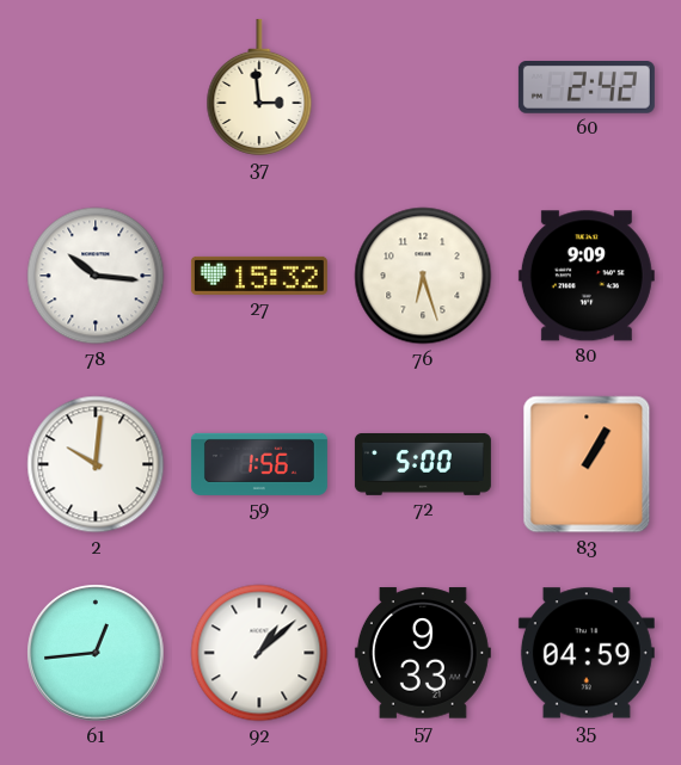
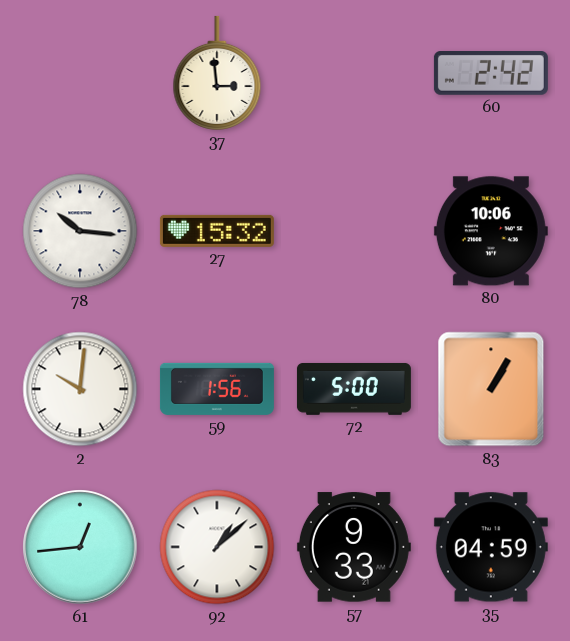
76: 6:27 -> none (423, 276)
80: 9:09 -> 10:06 (491, 231)
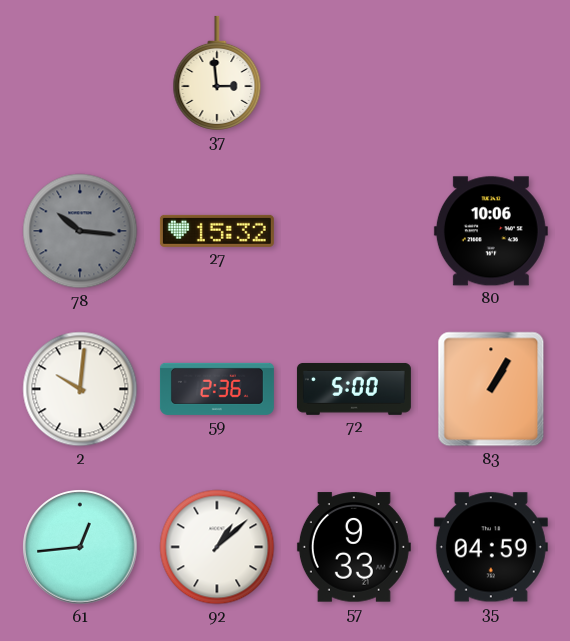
60: 2:42 -> none (491, 74)
78 dial: white -> grey (80, 231)
59: 1:56 -> 2:36 (217, 389)
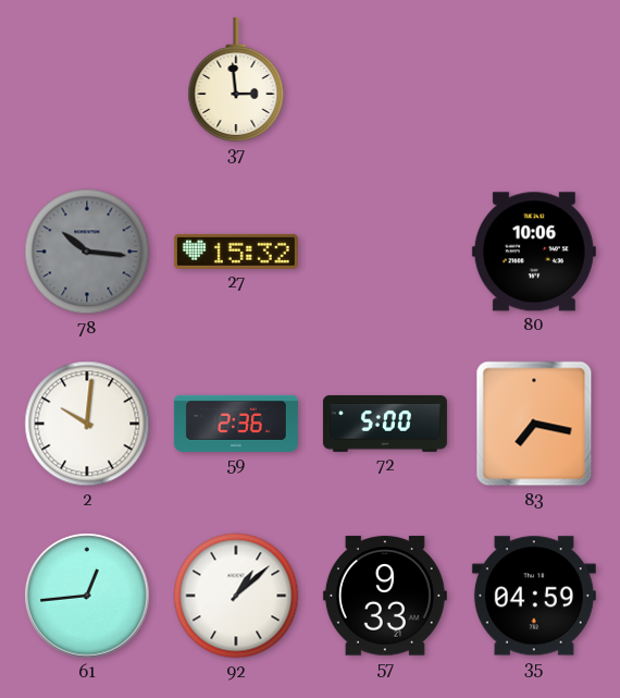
83: 1:05 -> 7:17 (534, 424)
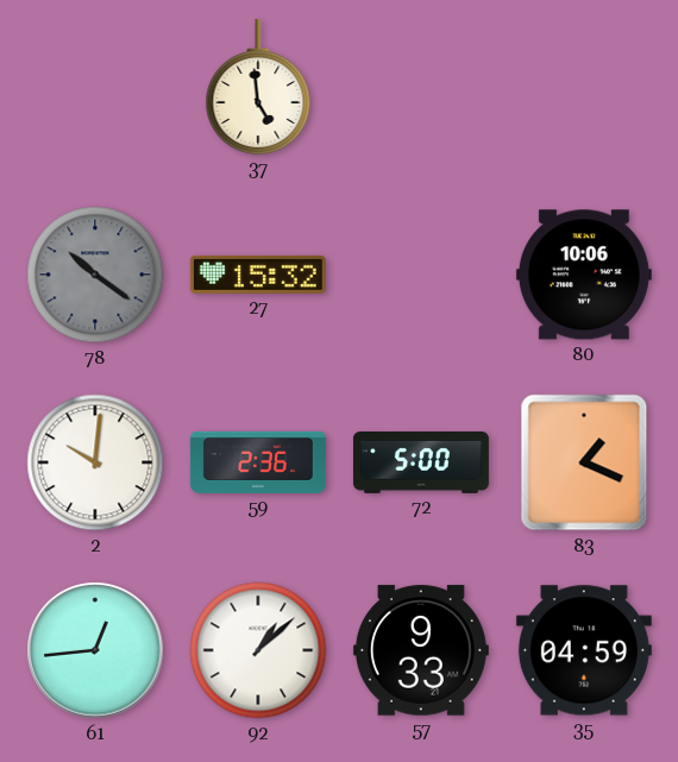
37: 2:59 -> 4:59 (258, 87)
78: 10:16 -> 10:21 (95, 275)
83: 7:17 -> 1:19 (584, 462)
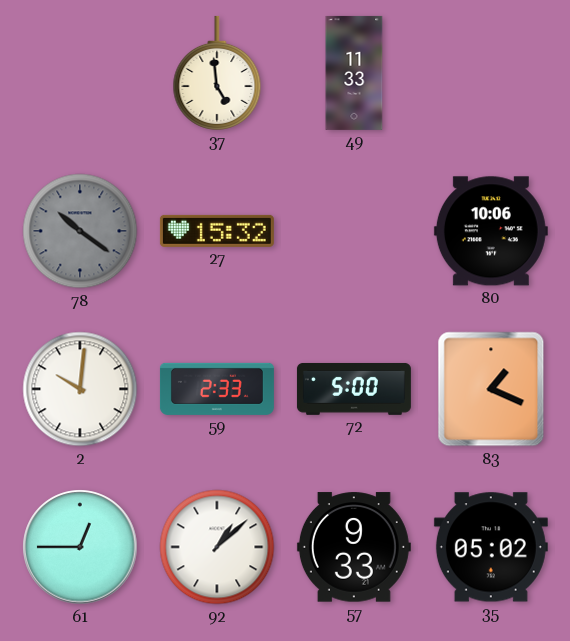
49: none -> 11:33 (354, 73)
59: 2:36 -> 2:33 (217, 389)
61: 12:44 -> 12:45 (80, 547)
35: 04:59 -> 05:02 (491, 547)
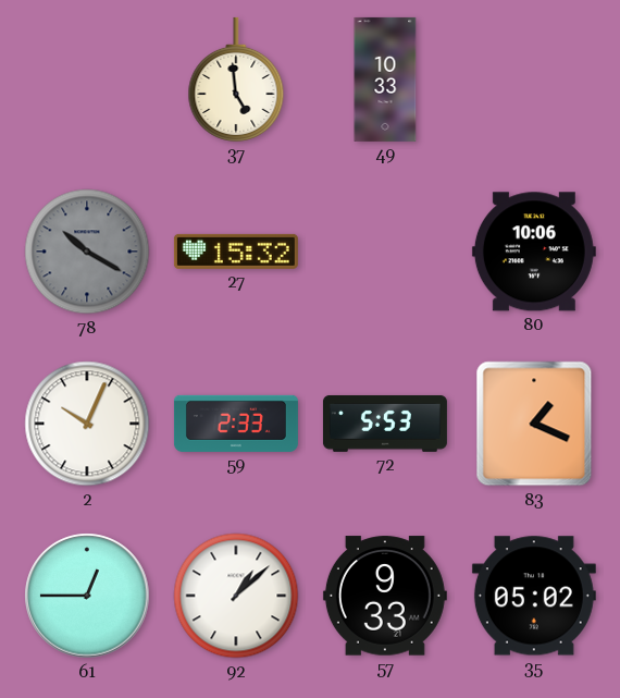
49: 11:33 -> 10:33 (385, 79)
78: 10:21 -> 10:20 (87, 252)
2: 10:01 -> 10:04 (87, 424)
72: 5:00 -> 5:53 (385, 424)
